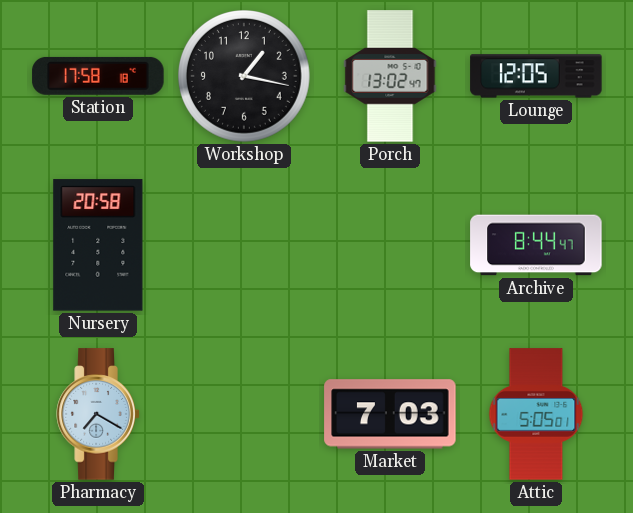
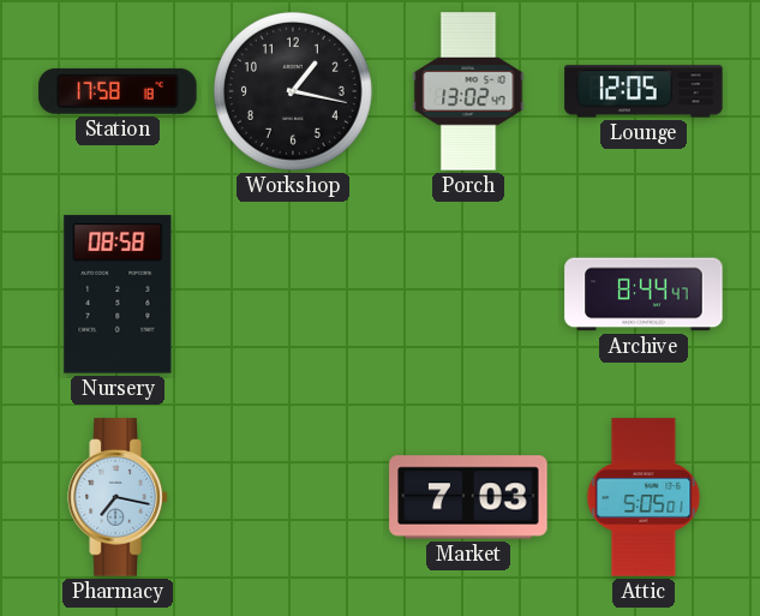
Nursery: 20:58 -> 08:58 (118, 294)
Pharmacy: 7:20 -> 7:17 (118, 497)
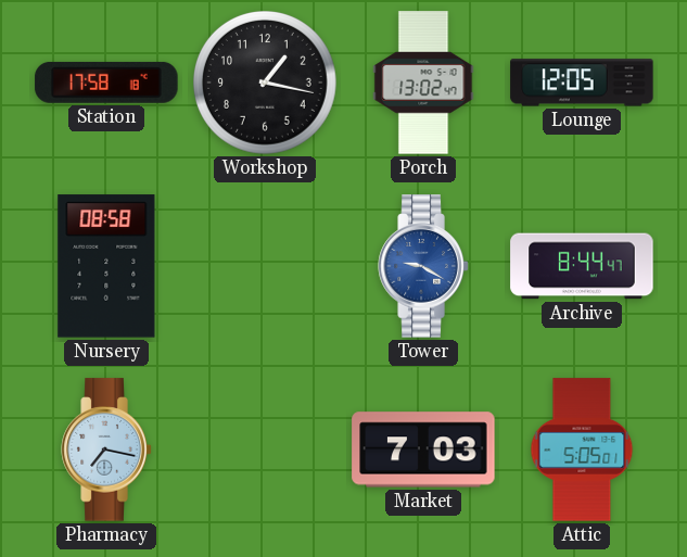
Tower: none -> 9:20 (423, 266)
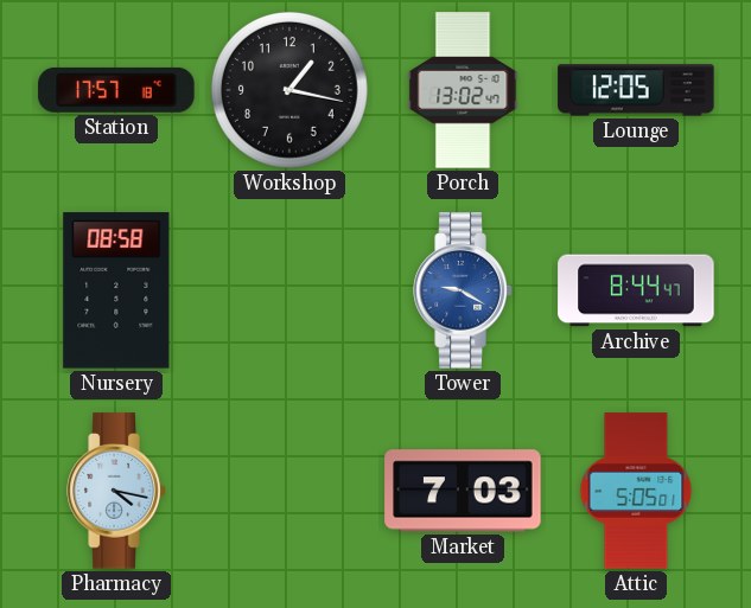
Station: 17:58 -> 17:57 (116, 90)
Pharmacy: 7:17 -> 4:17 (116, 491)
